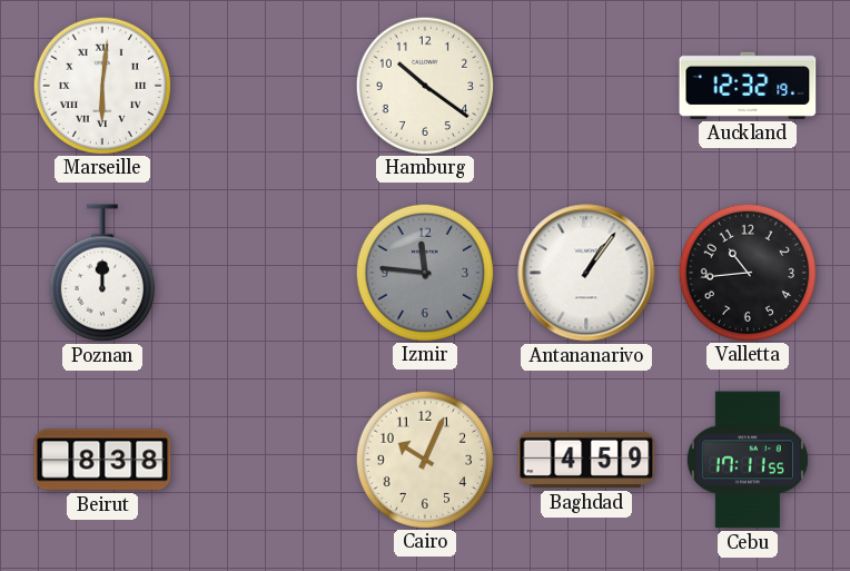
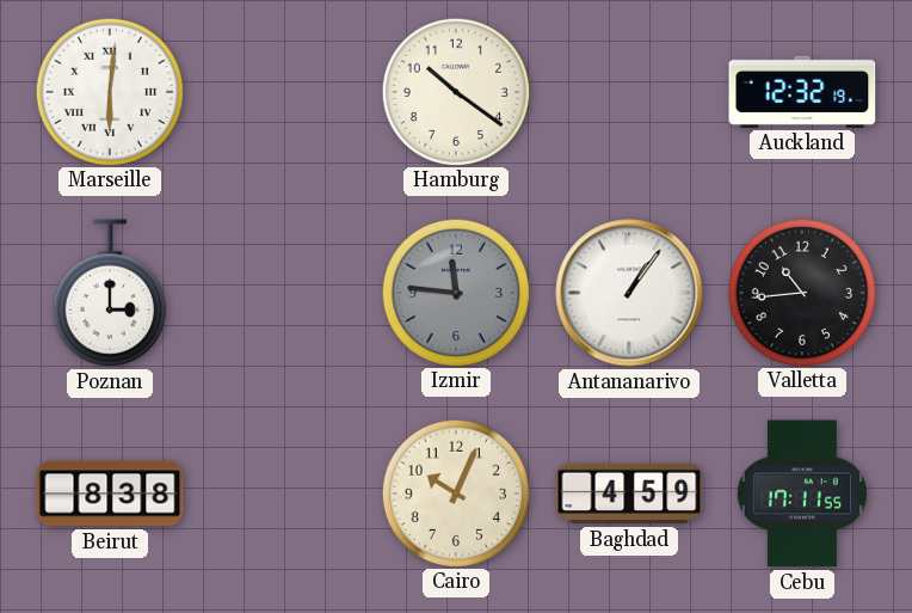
Poznan: 12:00 -> 3:00 (110, 293)
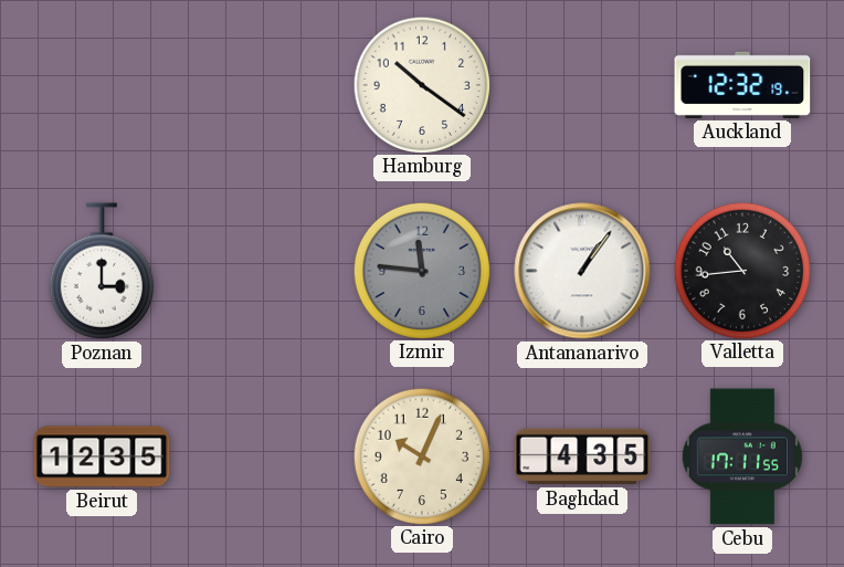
Marseille: 6:01 -> none (109, 91)
Beirut: 8:38 -> 12:35 (102, 456)
Baghdad: 4:59 -> 4:35 (582, 456)
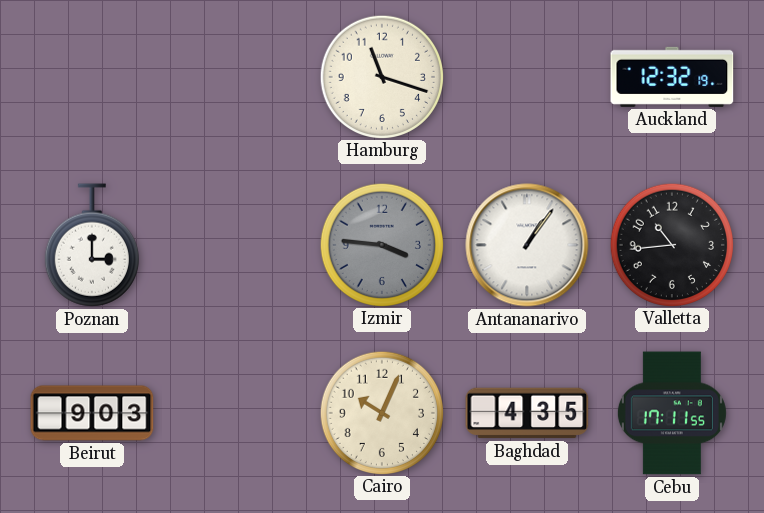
Hamburg: 10:21 -> 11:18 (381, 76)
Izmir: 11:46 -> 3:46 (381, 244)
Beirut: 12:35 -> 9:03 (92, 413)
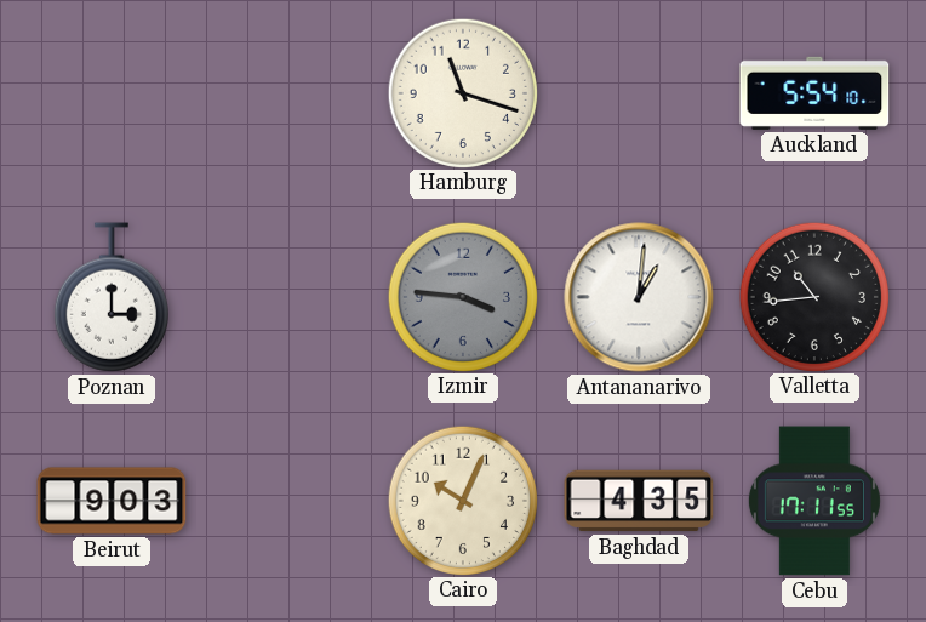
Auckland: 12:32 -> 5:54 (814, 93)
Antananarivo: 1:06 -> 1:01 (639, 297)
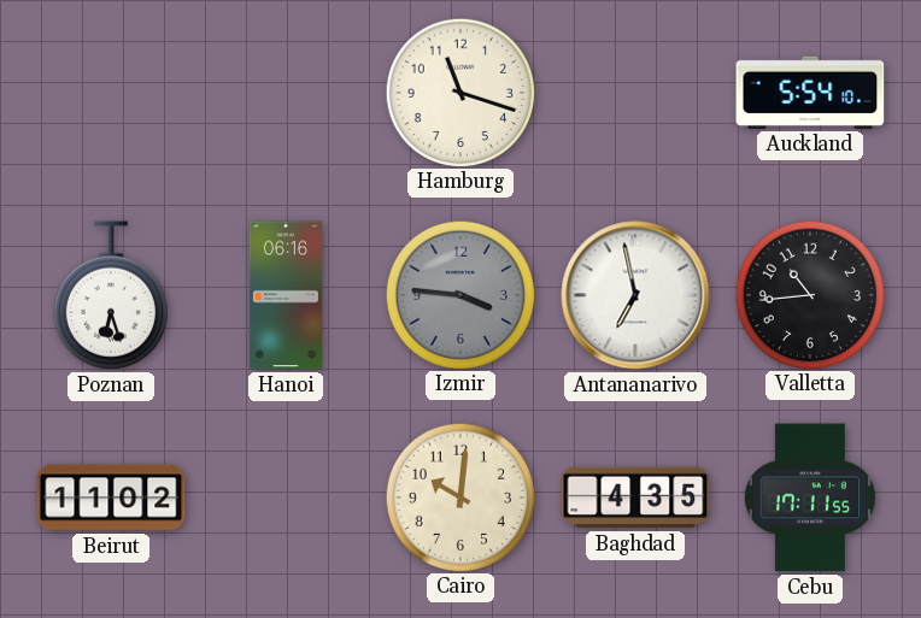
Poznan: 3:00 -> 6:27 (111, 295)
Hanoi: none -> 06:16 (286, 295)
Antananarivo: 1:01 -> 6:58 (635, 295)
Beirut: 9:03 -> 11:02 (111, 498)
Cairo: 10:04 -> 10:01 (459, 496)
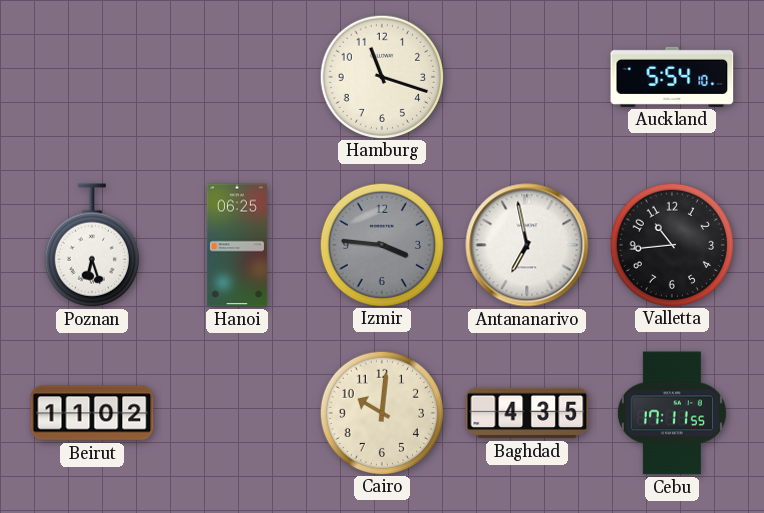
Hanoi: 06:16 -> 06:25 (237, 245)
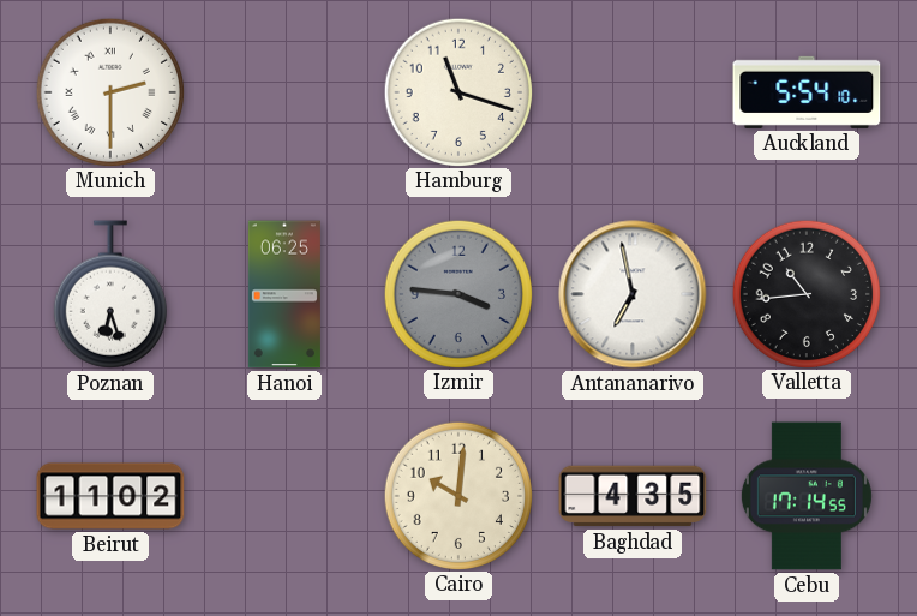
Munich: none -> 2:30 (109, 91)
Cebu: 17:11 -> 17:14 (807, 496)
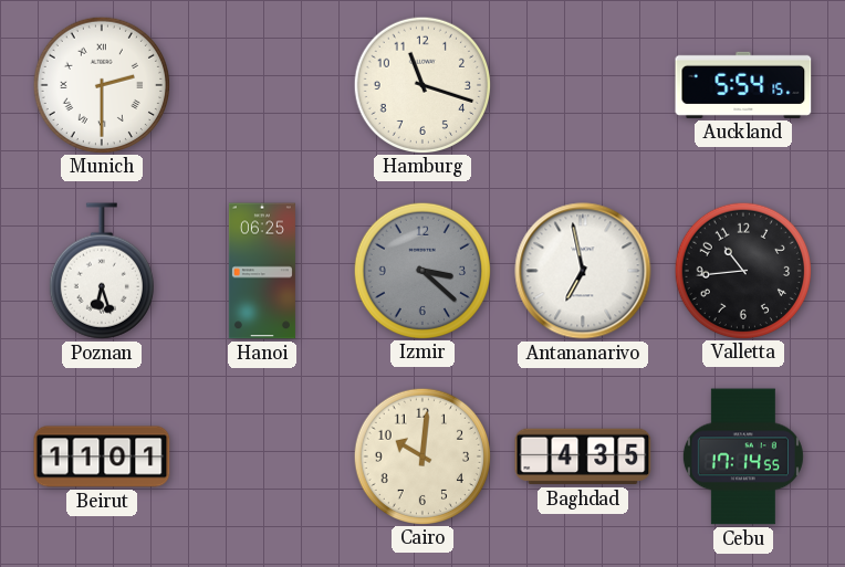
Auckland: 5:54:10 -> 5:54:15 (743, 85)
Izmir: 3:46 -> 3:22 (421, 270)
Beirut: 11:02 -> 11:01 (102, 456)
